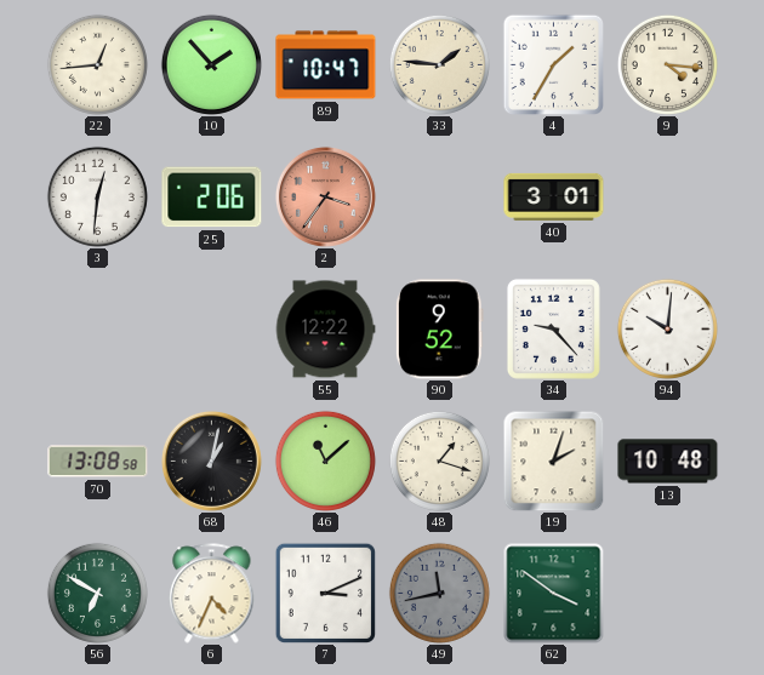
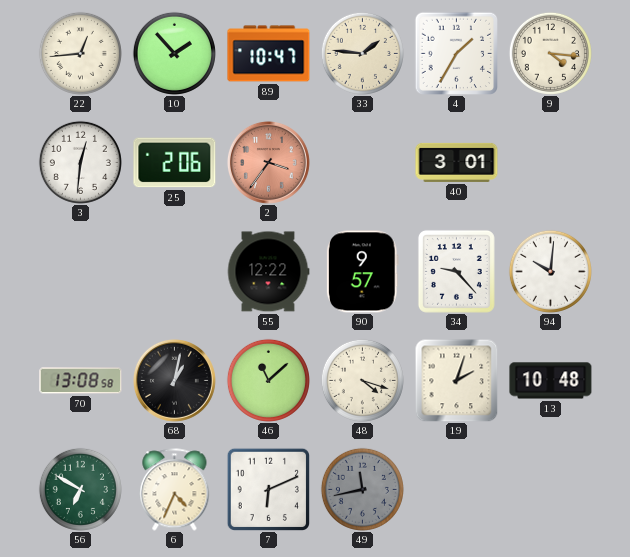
90: 9:52 -> 9:57 (362, 272)
48: 1:18 -> 4:18 (362, 380)
7: 3:11 -> 6:11 (268, 489)
62: 3:51 -> none (554, 594)
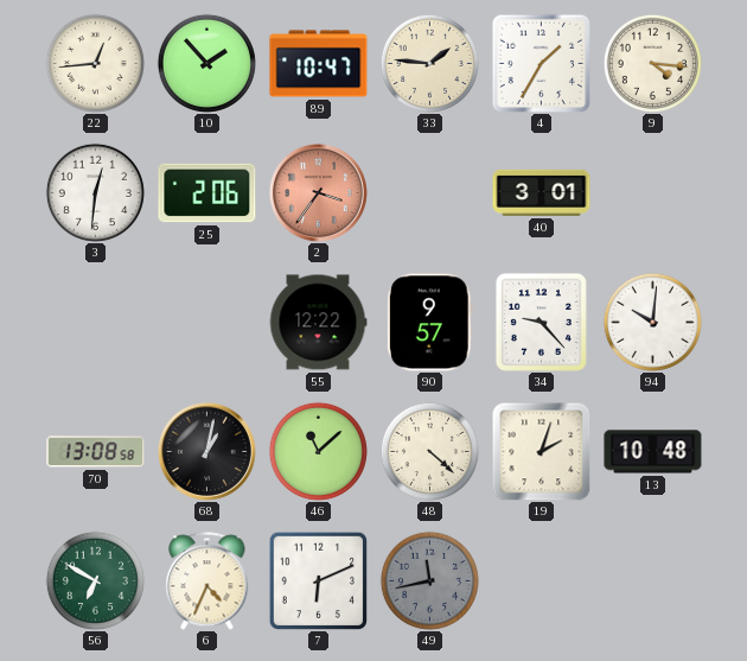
48: 4:18 -> 4:22 (429, 451)
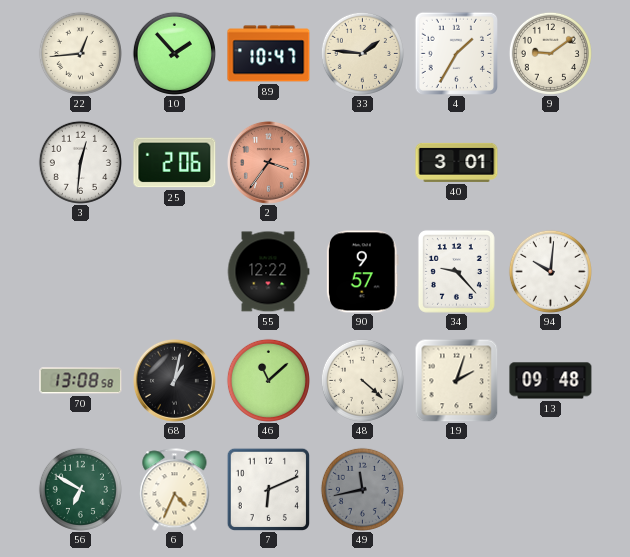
9: 4:16 -> 9:09 (550, 53)
13: 10:48 -> 09:48 (551, 381)
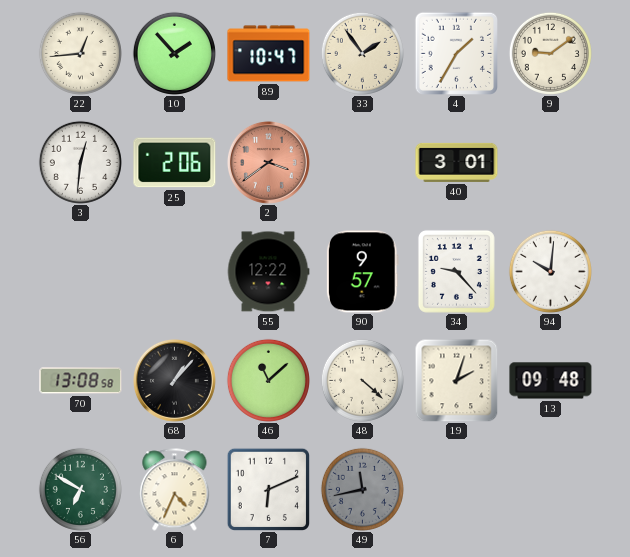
33: 1:46 -> 1:54 (362, 53)
2: 3:36 -> 3:39 (268, 162)
68: 1:02 -> 1:07 (174, 380)
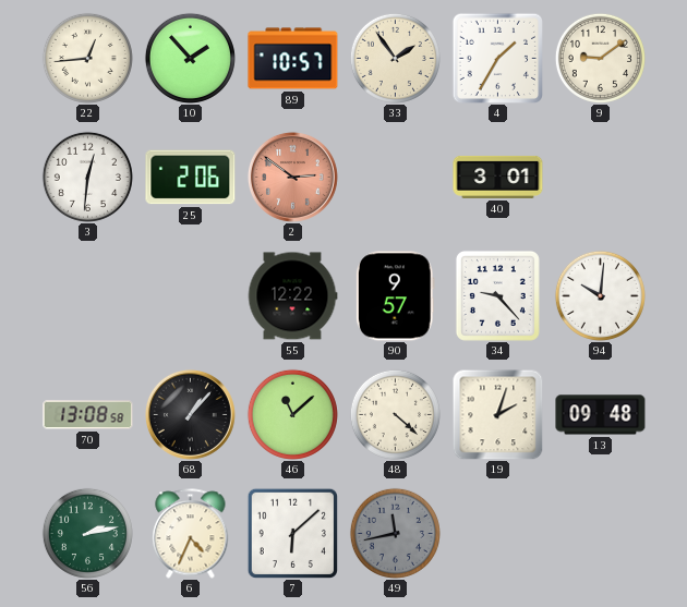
89: 10:47 -> 10:57 (293, 59)
2: 3:39 -> 2:51 (292, 177)
56: 6:50 -> 2:13 (87, 533)
7: 6:11 -> 6:08 (292, 533)
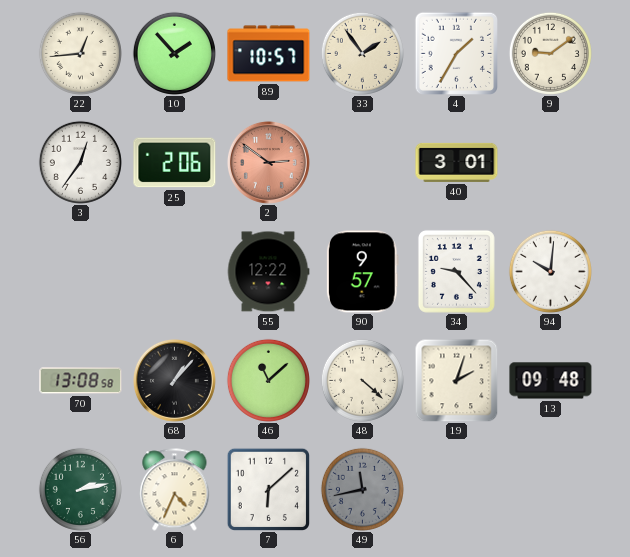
3: 12:31 -> 12:36 (80, 162)
